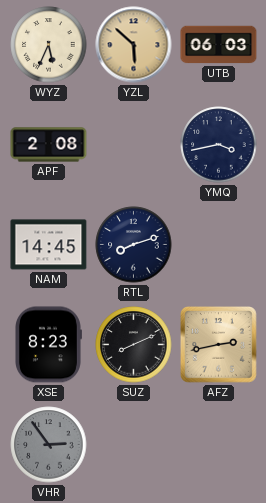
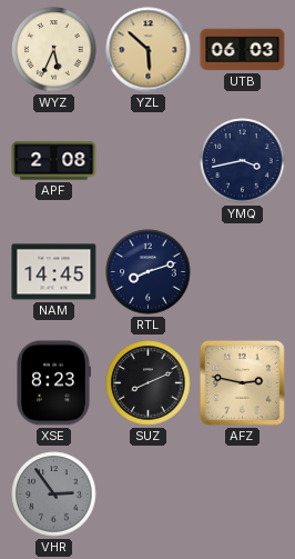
AFZ: 2:43 -> 2:47 (243, 383)
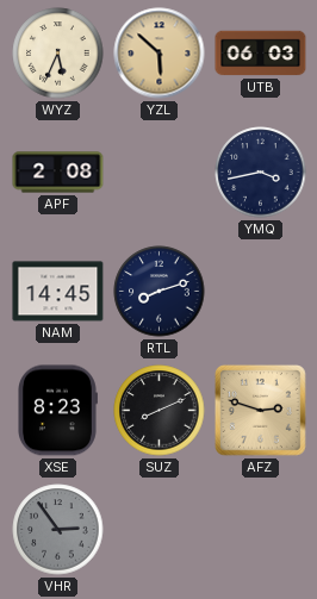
AFZ: 2:47 -> 2:48 (261, 411)
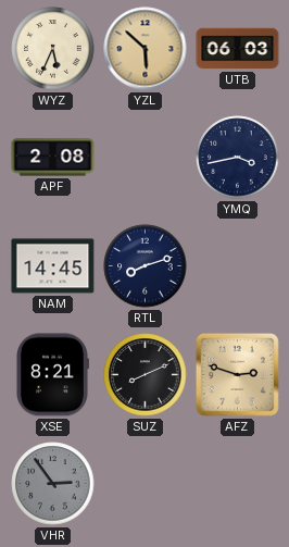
XSE: 8:23 -> 8:21 (53, 375)
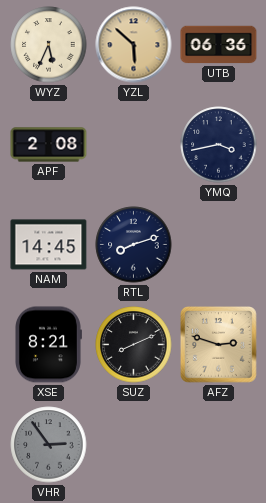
UTB: 06:03 -> 06:36 (219, 45)
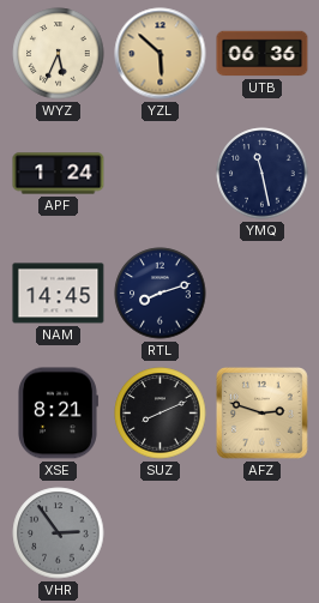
APF: 2:08 -> 1:24 (59, 174)
YMQ: 3:43 -> 11:28 (263, 174)
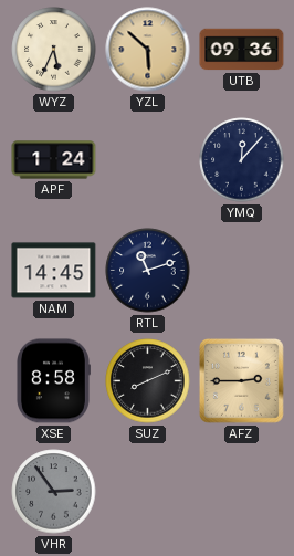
UTB: 06:36 -> 09:36 (242, 50)
YMQ: 11:28 -> 12:07 (242, 160)
RTL: 8:12 -> 11:12 (148, 271)
XSE: 8:21 -> 8:58 (54, 381)
AFZ: 2:48 -> 2:45 (242, 381)
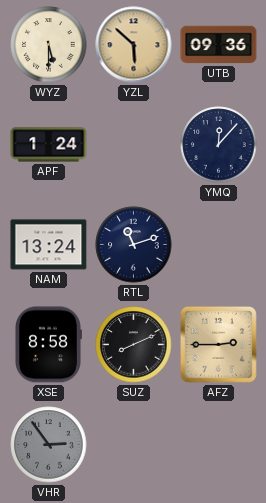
WYZ: 5:34 -> 5:30 (49, 45)
NAM: 14:45 -> 13:24 (49, 245)
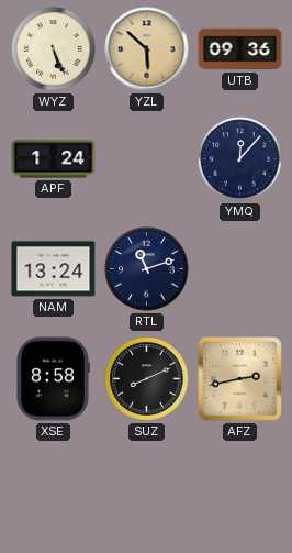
WYZ: 5:30 -> 5:26 (54, 49)
AFZ: 2:45 -> 2:43 (240, 379)
VHR: 2:54 -> none (49, 445)
